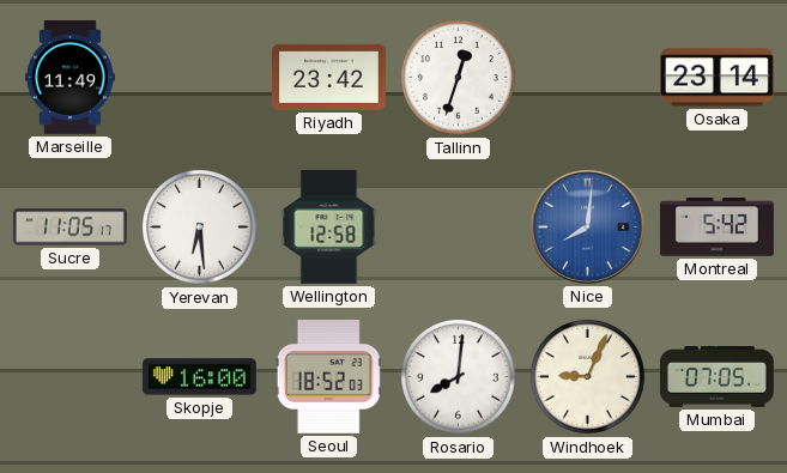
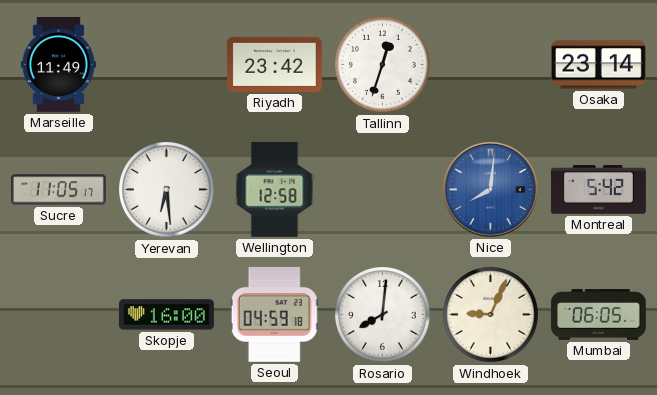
Seoul: 18:52 -> 04:59 (274, 314)
Mumbai: 07:05 -> 06:05 (598, 315)
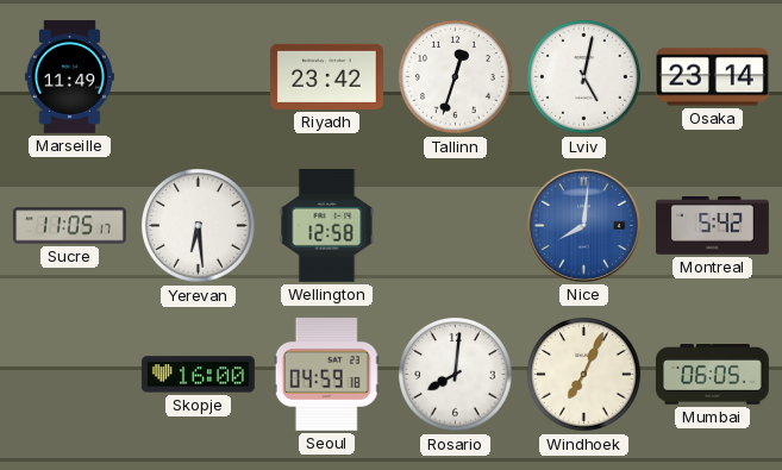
Lviv: none -> 5:02 (584, 77)
Windhoek: 9:04 -> 7:04 (584, 375)
